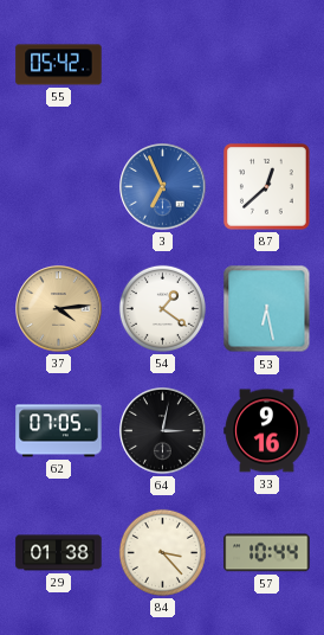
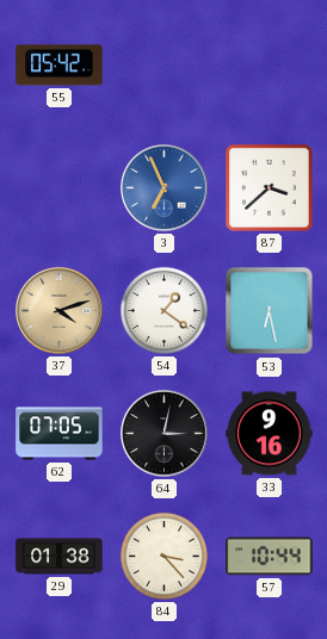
87: 12:38 -> 3:38 (270, 188)
37: 4:14 -> 4:12 (60, 311)
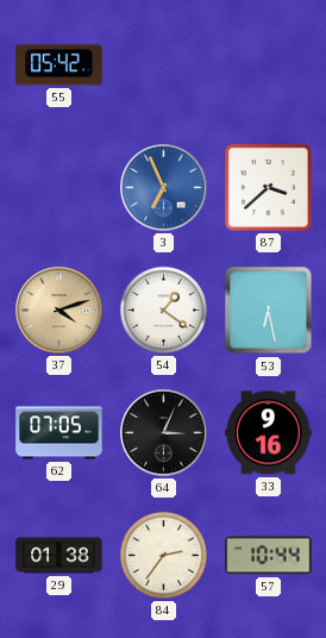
64: 3:02 -> 3:04 (164, 433)
84: 3:23 -> 2:36 (163, 555)
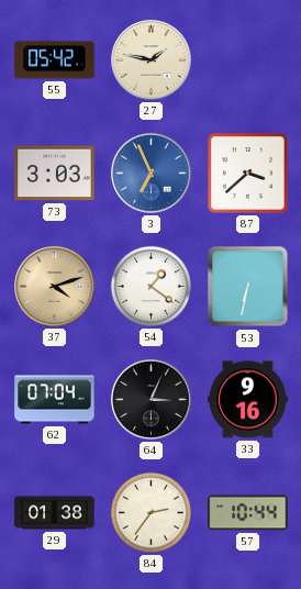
27: none -> 1:47 (152, 60)
73: none -> 3:03 (55, 174)
53: 6:28 -> 6:32 (248, 287)
62: 07:05 -> 07:04 (55, 400)
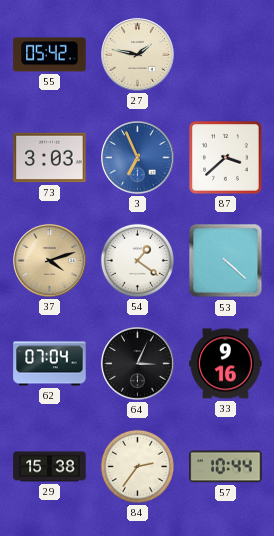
53: 6:32 -> 4:22 (226, 261)
29: 01:38 -> 15:38 (50, 467)
